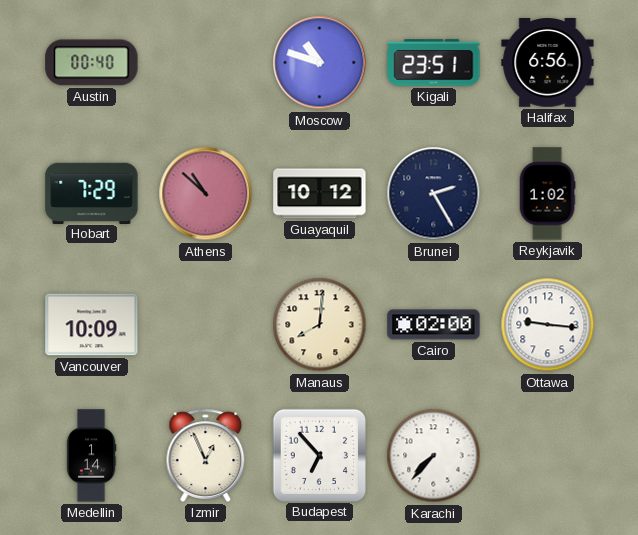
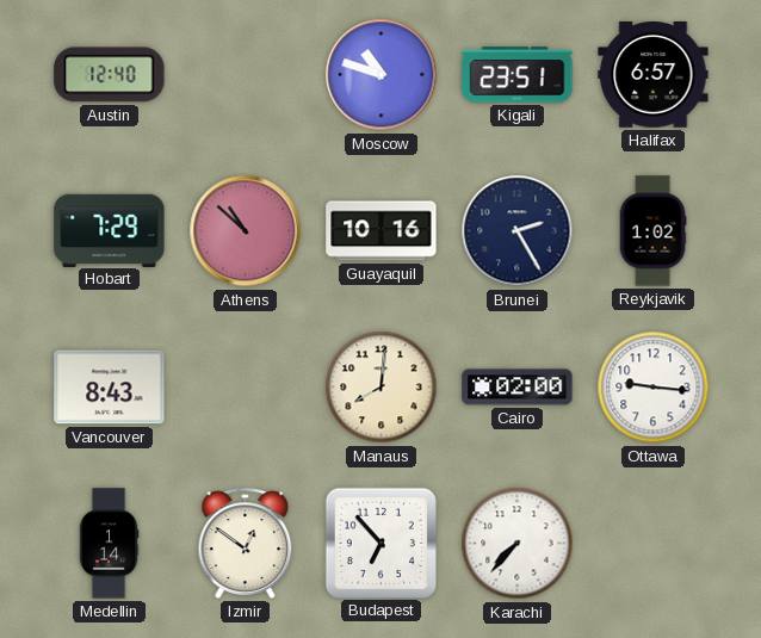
Austin: 00:40 -> 12:40 (110, 75)
Halifax: 6:56 -> 6:57 (654, 75)
Guayaquil: 10:12 -> 10:16 (382, 231)
Vancouver: 10:09 -> 8:43 (110, 388)
Izmir: 12:56 -> 12:51 (246, 543)
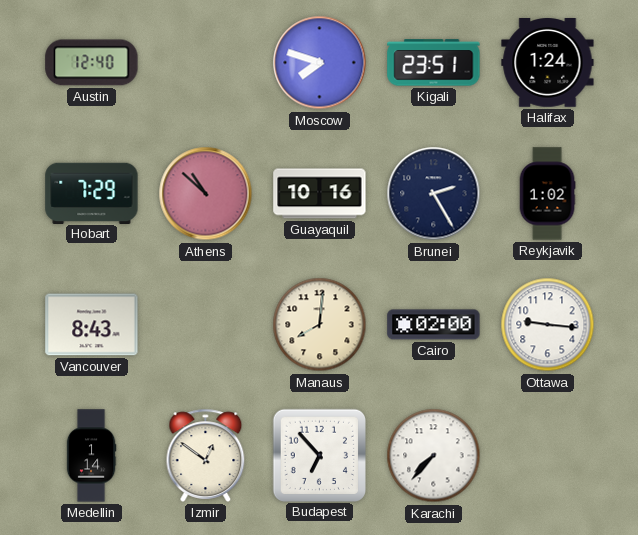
Moscow: 10:48 -> 7:48 (320, 63)
Halifax: 6:57 -> 1:24 (548, 63)
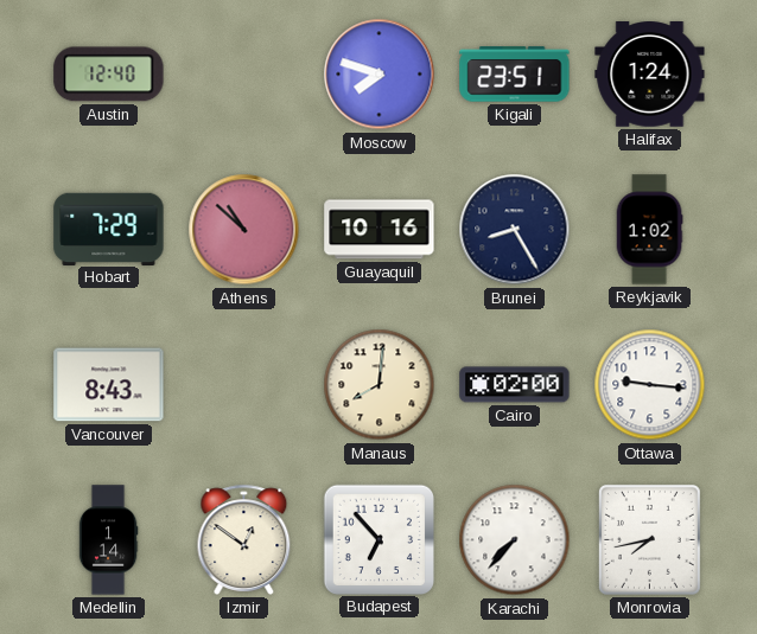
Brunei: 2:25 -> 8:25 (515, 230)
Monrovia: none -> 7:43 (649, 539)
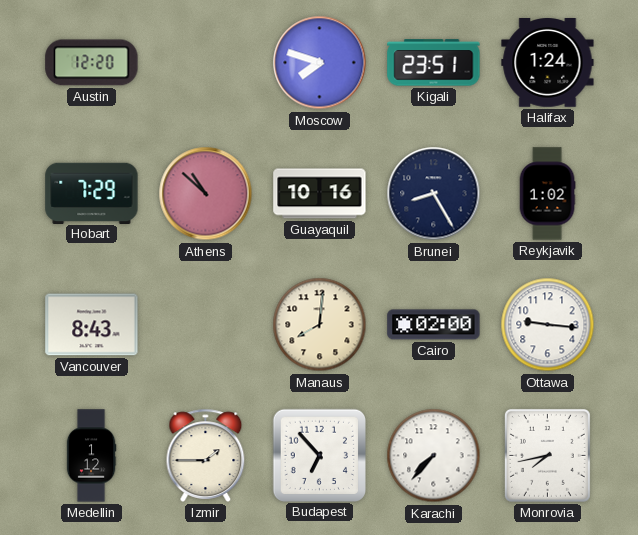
Austin: 12:40 -> 12:20 (92, 63)
Medellin: 1:14 -> 1:12 (91, 456)
Izmir: 12:51 -> 1:45 (206, 455)
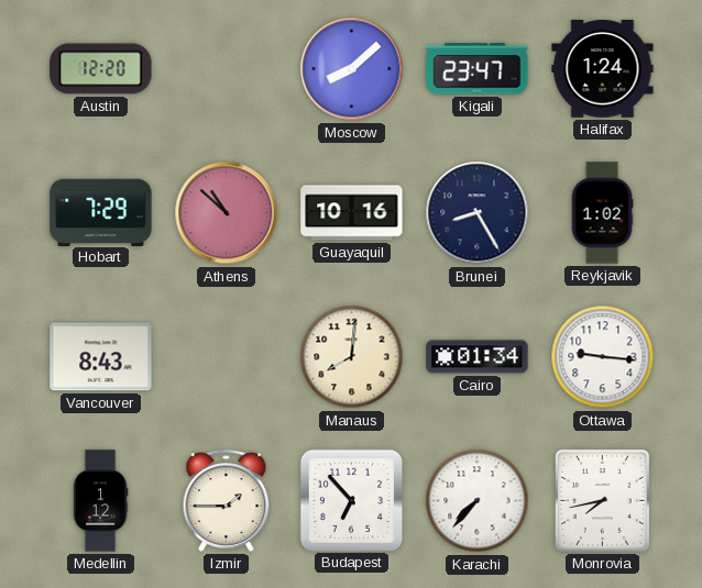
Moscow: 7:48 -> 8:08 (352, 69)
Kigali: 23:51 -> 23:47 (478, 69)
Cairo: 02:00 -> 01:34 (478, 357)
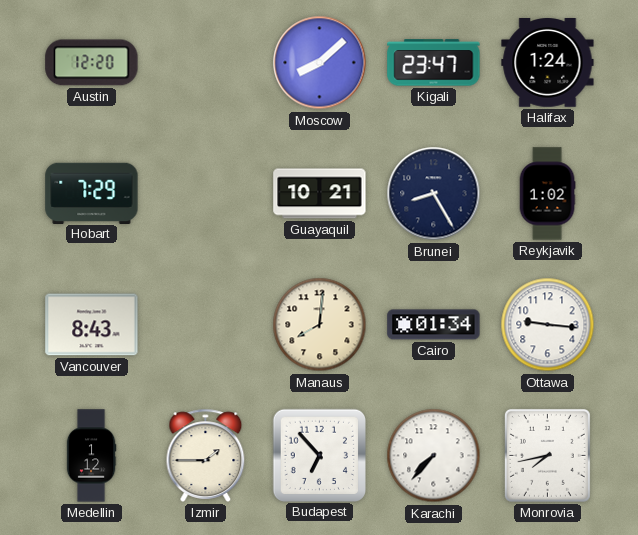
Athens: 10:52 -> none (227, 213)
Guayaquil: 10:16 -> 10:21 (320, 194)
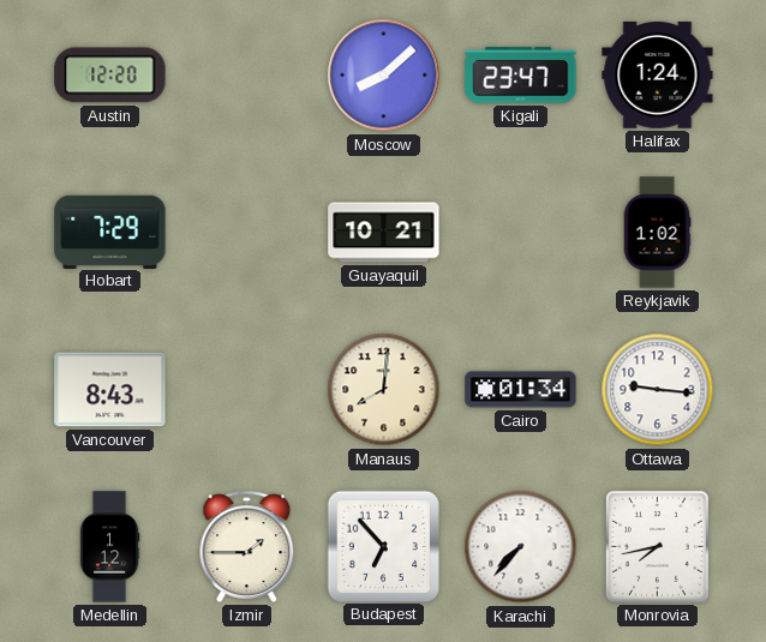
Brunei: 8:25 -> none (434, 194)
